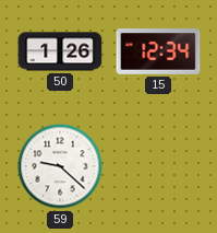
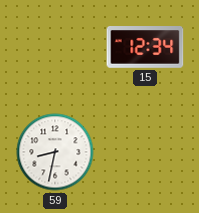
50: 1:26 -> none (60, 51)
59: 9:22 -> 8:32 (55, 152)
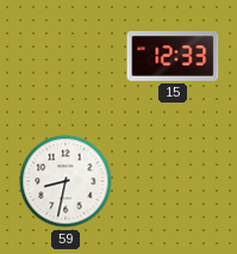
15: 12:34 -> 12:33 (173, 56)
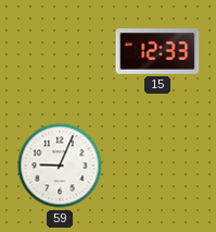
59: 8:32 -> 9:04 (60, 166)
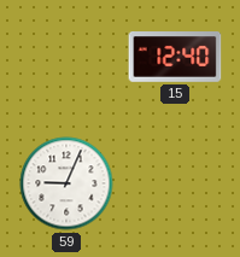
15: 12:33 -> 12:40 (175, 57)
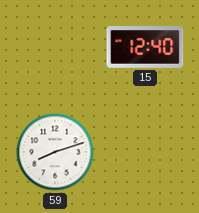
59: 9:04 -> 8:12 (55, 152)
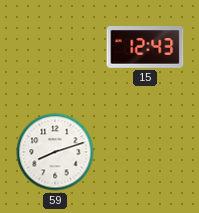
15: 12:40 -> 12:43 (145, 47)
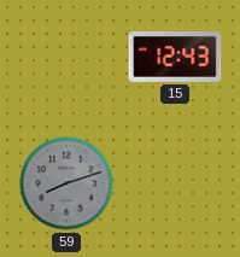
59 dial: white -> grey (66, 183)
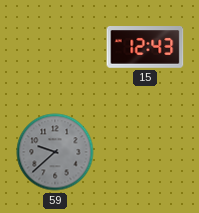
59: 8:12 -> 9:38 (55, 152)
